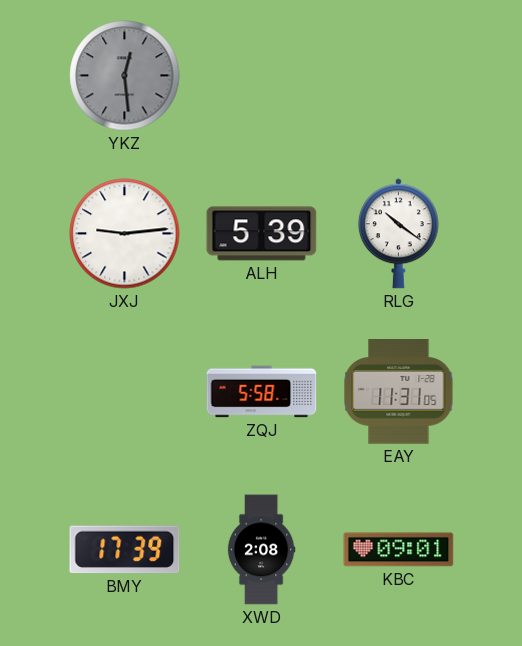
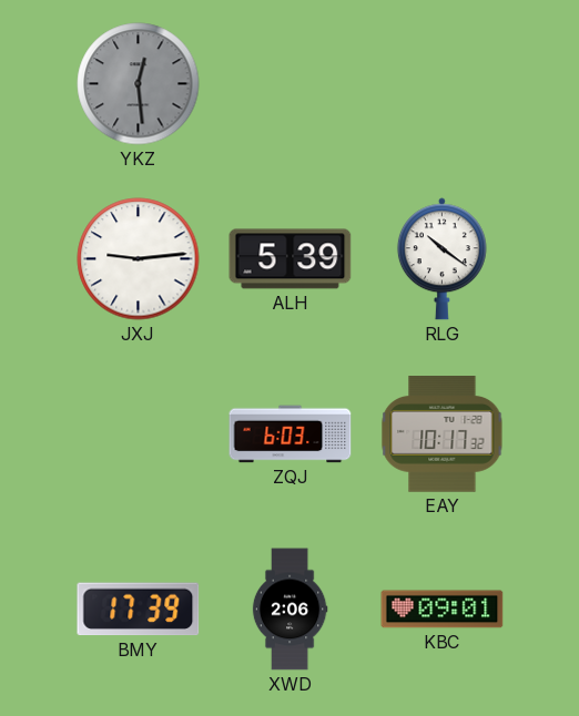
ZQJ: 5:58 -> 6:03 (291, 434)
EAY: 11:31 -> 10:17 (443, 434)
XWD: 2:08 -> 2:06 (289, 610)
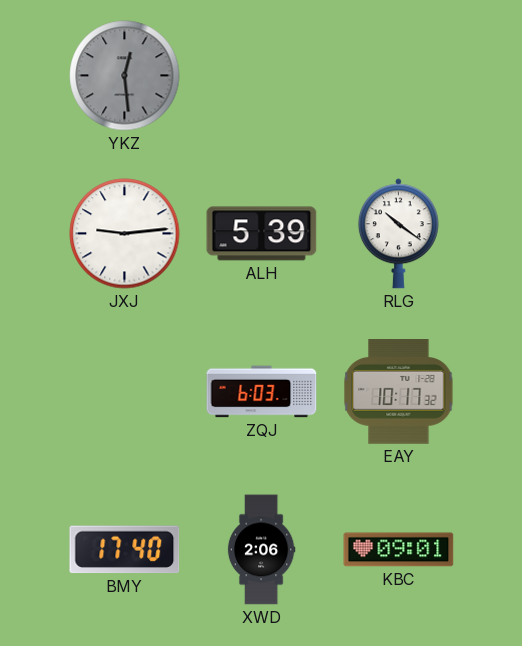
BMY: 17:39 -> 17:40 (125, 550)
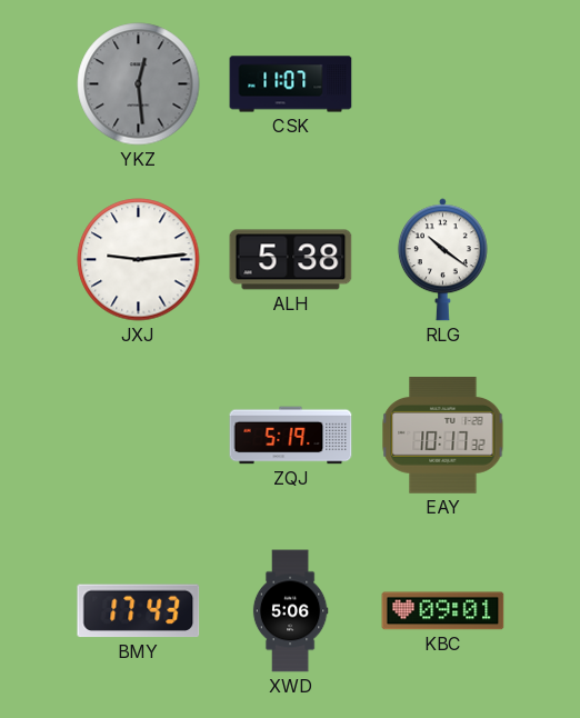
CSK: none -> 11:07 (291, 84)
ALH: 5:39 -> 5:38 (291, 260)
ZQJ: 6:03 -> 5:19 (291, 436)
BMY: 17:40 -> 17:43 (139, 611)
XWD: 2:06 -> 5:06 (290, 611)
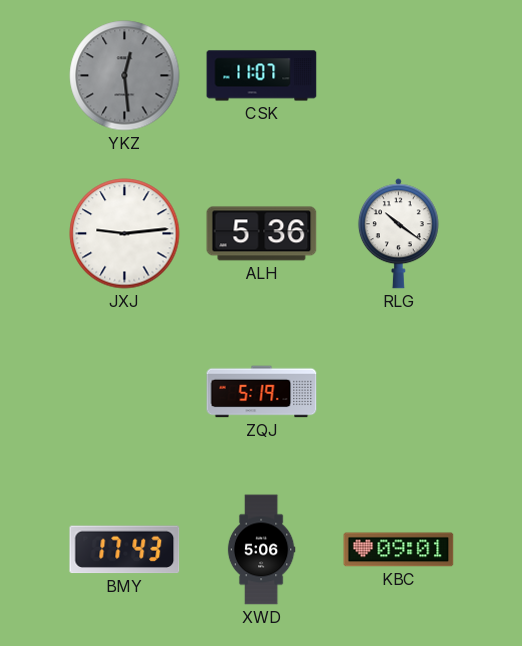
ALH: 5:38 -> 5:36 (262, 234)
EAY: 10:17 -> none (443, 436)
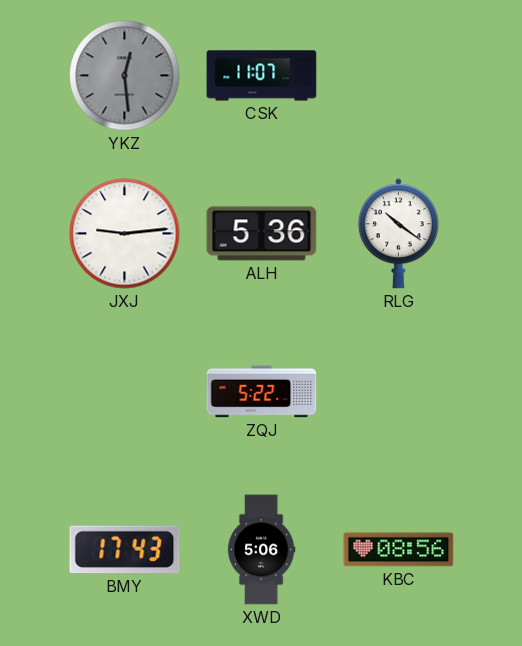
ZQJ: 5:19 -> 5:22 (262, 392)
KBC: 09:01 -> 08:56 (399, 550)
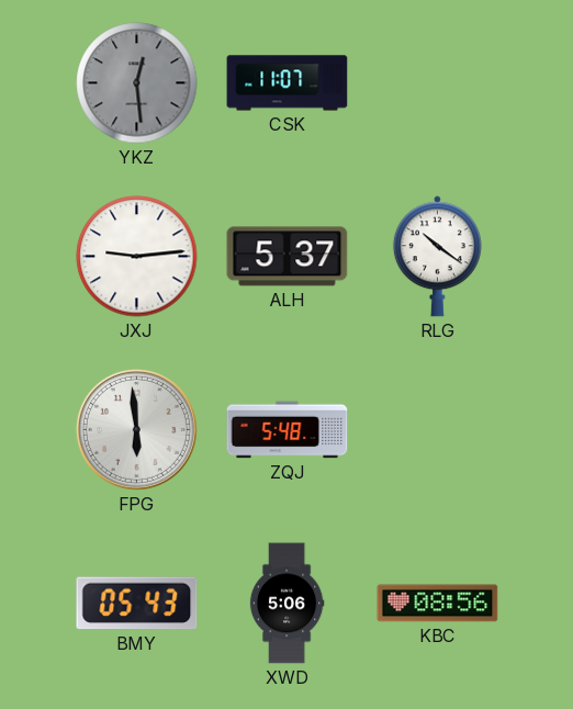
ALH: 5:36 -> 5:37 (288, 257)
FPG: none -> 5:59 (136, 429)
ZQJ: 5:22 -> 5:48 (288, 430)
BMY: 17:43 -> 05:43 (137, 604)
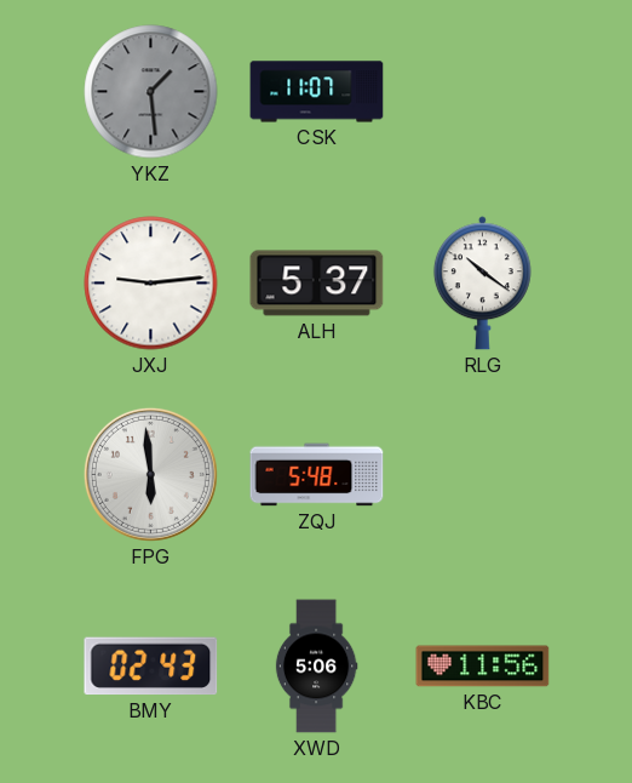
YKZ: 12:29 -> 1:29 (151, 92)
BMY: 05:43 -> 02:43 (151, 667)
KBC: 08:56 -> 11:56 (483, 667)
